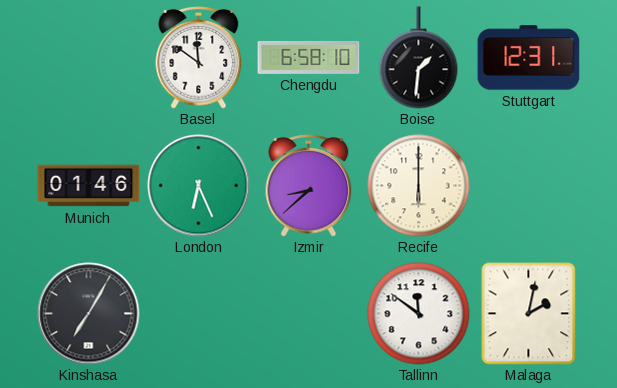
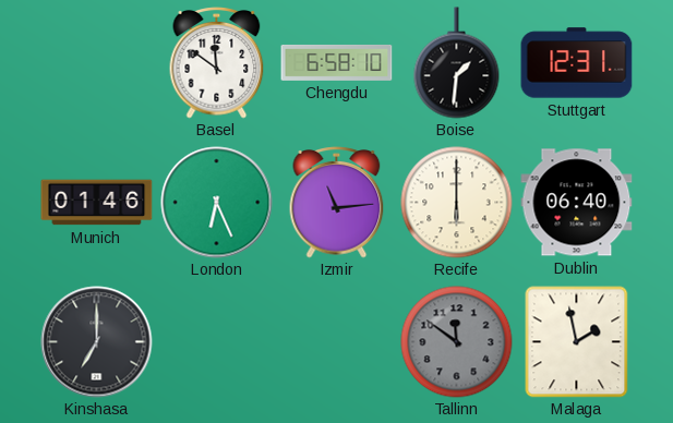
Izmir: 8:38 -> 11:14 (337, 203)
Dublin: none -> 06:40 (577, 203)
Kinshasa: 7:05 -> 7:00 (97, 342)
Tallinn dial: white -> grey (457, 342)
Malaga: 2:02 -> 1:58 (577, 342)
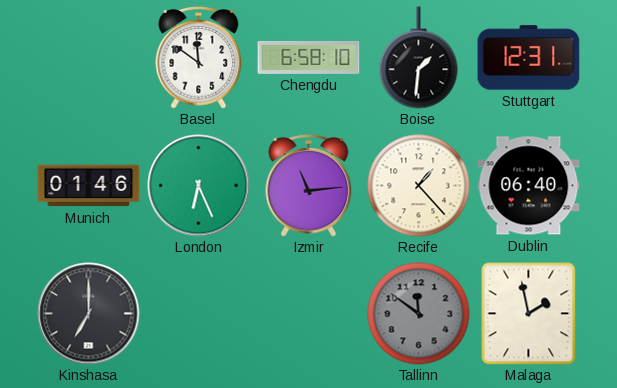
Recife: 6:00 -> 1:23 (419, 186)
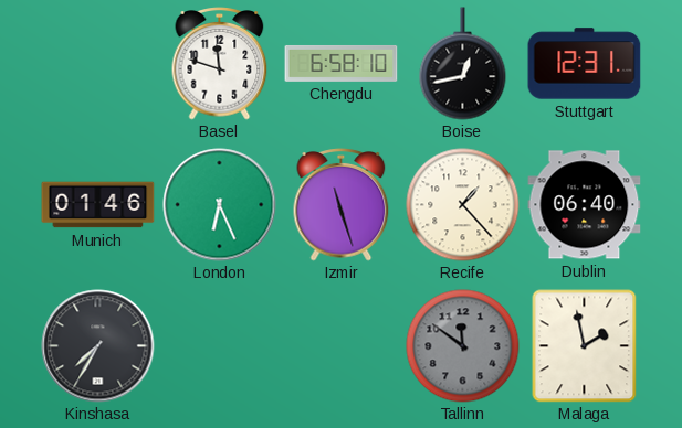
Basel: 11:51 -> 11:48 (220, 64)
Boise: 1:31 -> 12:43 (463, 64)
Izmir: 11:14 -> 11:27 (342, 205)
Kinshasa: 7:00 -> 7:35 (98, 346)
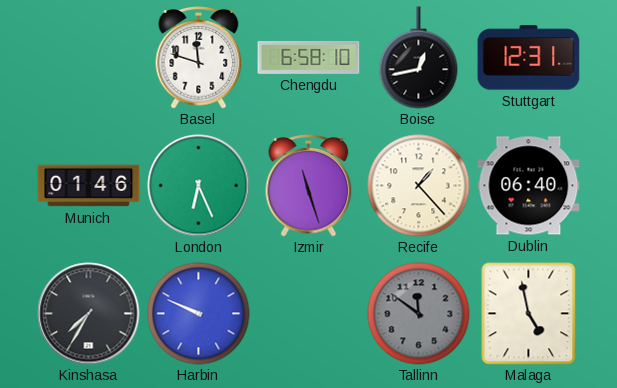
Harbin: none -> 9:49 (199, 314)
Malaga: 1:58 -> 4:58 (529, 314)
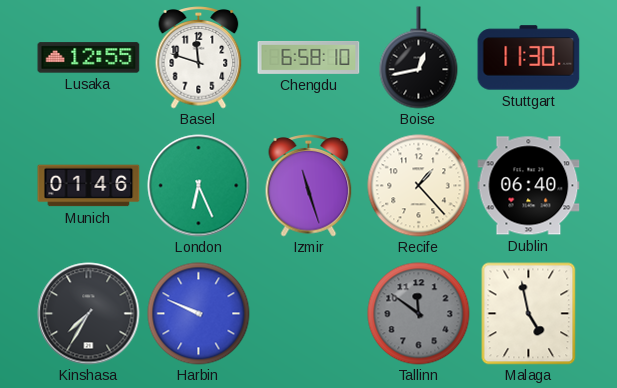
Lusaka: none -> 12:55 (89, 58)
Stuttgart: 12:31 -> 11:30 (529, 58)
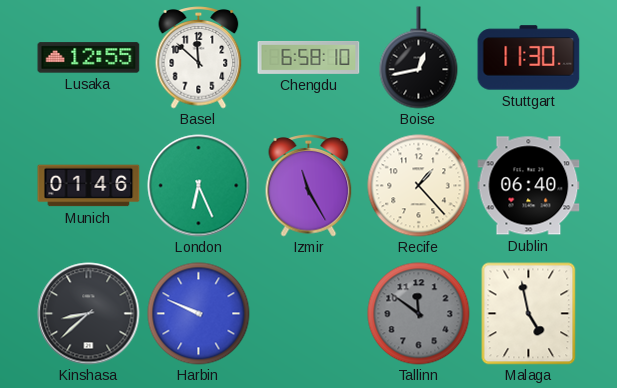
Basel: 11:48 -> 11:52 (199, 58)
Izmir: 11:27 -> 11:25 (309, 186)
Kinshasa: 7:35 -> 8:38 (89, 314)
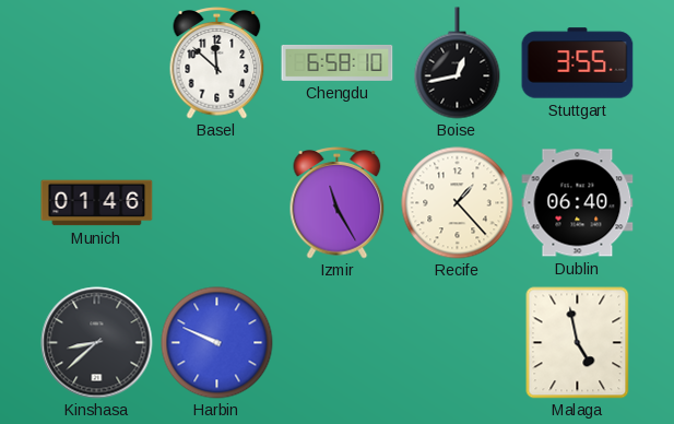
Lusaka: 12:55 -> none (89, 58)
Stuttgart: 11:30 -> 3:55 (578, 63)
London: 6:26 -> none (199, 186)
Tallinn: 11:51 -> none (419, 314)
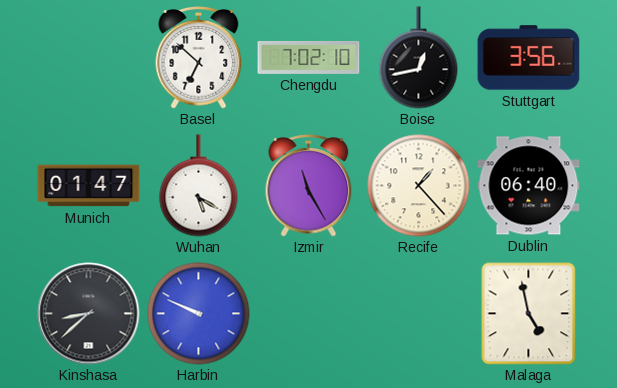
Basel: 11:52 -> 6:52 (199, 58)
Chengdu: 6:58 -> 7:02 (309, 57)
Stuttgart: 3:55 -> 3:56 (529, 58)
Munich: 01:46 -> 01:47 (89, 186)
Wuhan: none -> 5:20 (199, 186)
